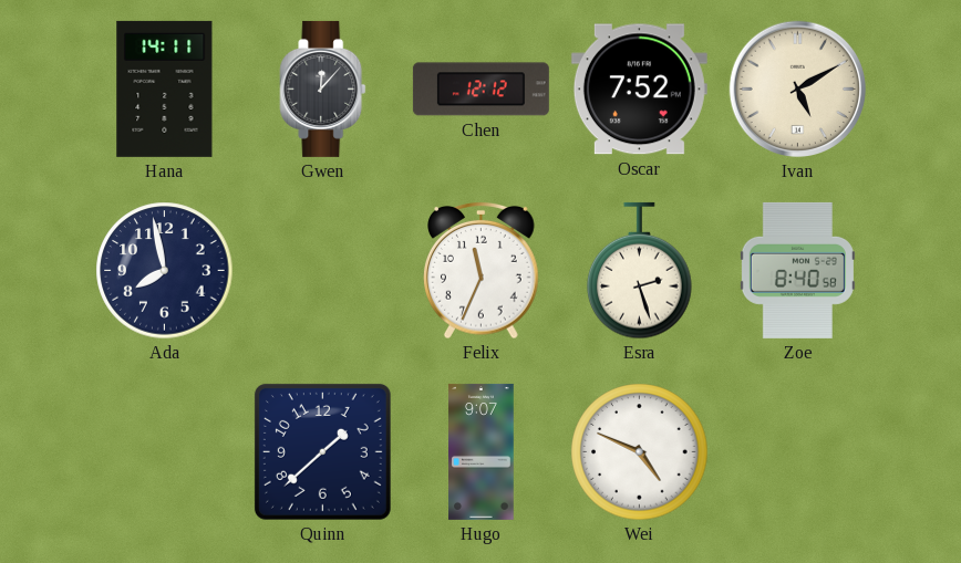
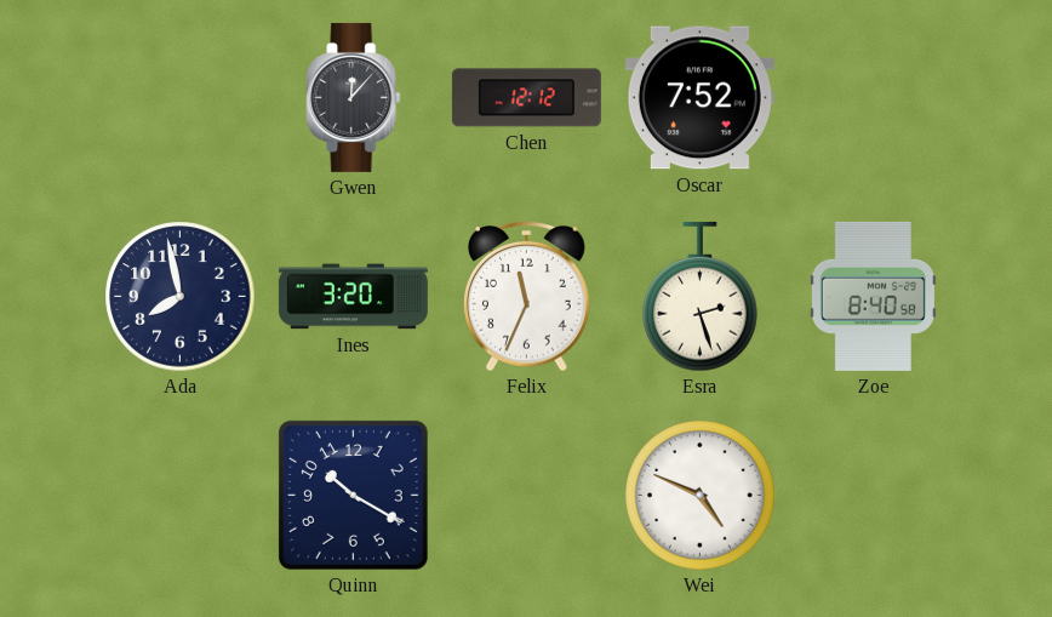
Hana: 14:11 -> none (165, 88)
Ivan: 5:10 -> none (798, 90)
Ines: none -> 3:20 (353, 297)
Quinn: 1:38 -> 10:20 (353, 495)
Hugo: 9:07 -> none (482, 451)
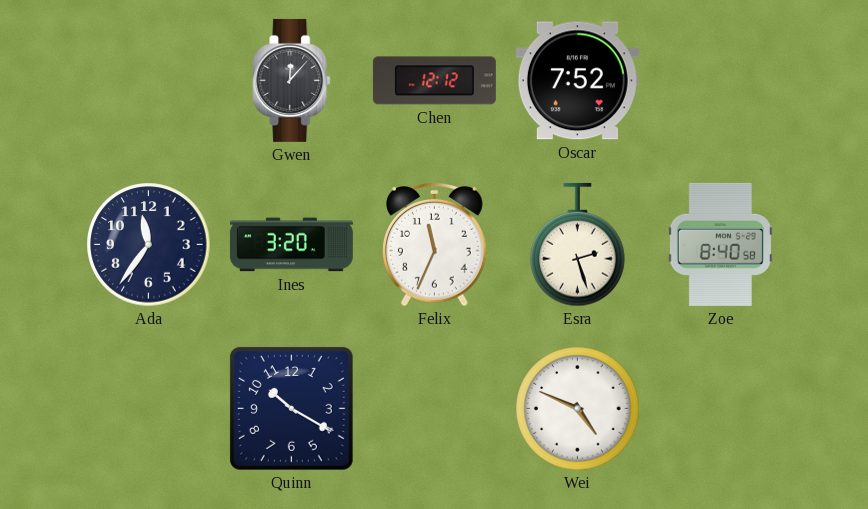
Ada: 7:58 -> 11:36 (149, 245)
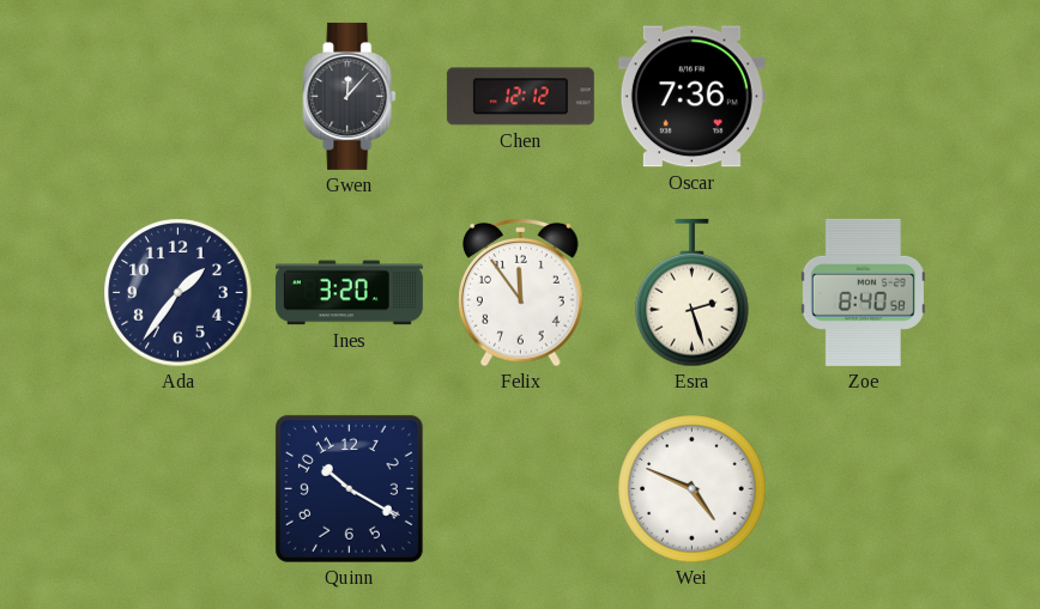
Oscar: 7:52 -> 7:36 (691, 97)
Ada: 11:36 -> 1:36 (179, 293)
Felix: 11:34 -> 11:54 (521, 292)
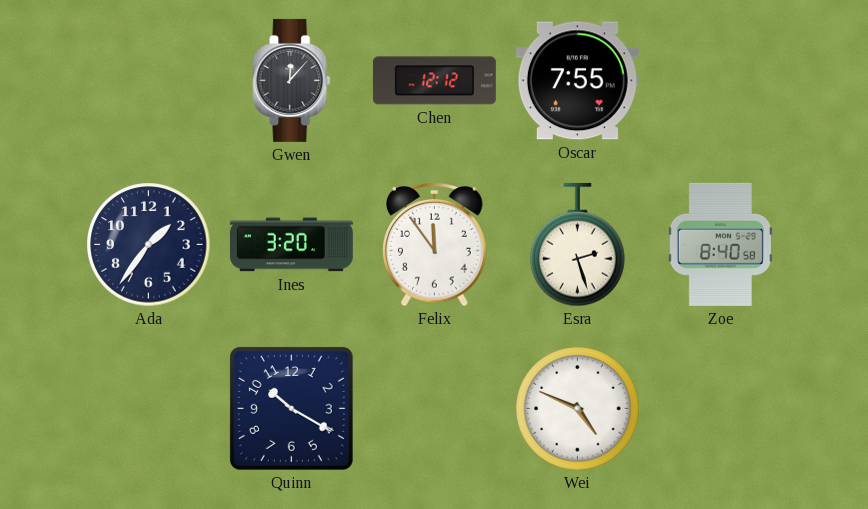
Oscar: 7:36 -> 7:55 (577, 81)
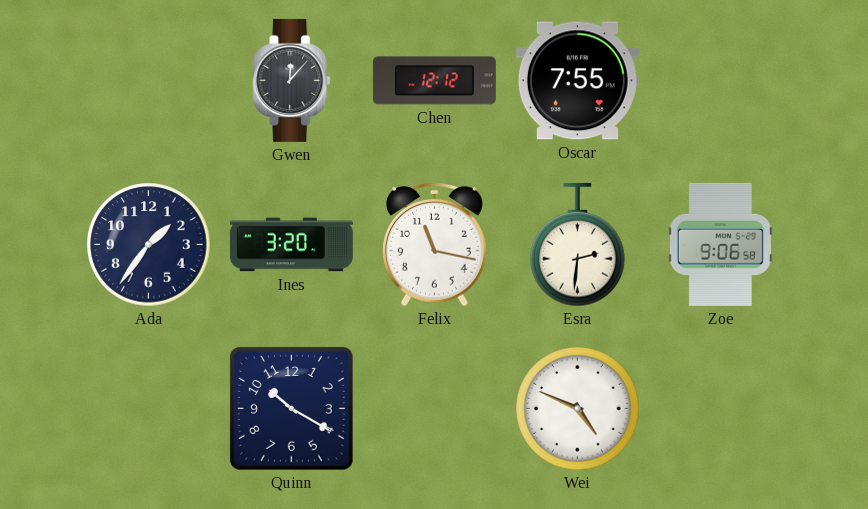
Felix: 11:54 -> 11:17 (435, 244)
Esra: 2:27 -> 2:31 (578, 245)
Zoe: 8:40 -> 9:06 (720, 244)
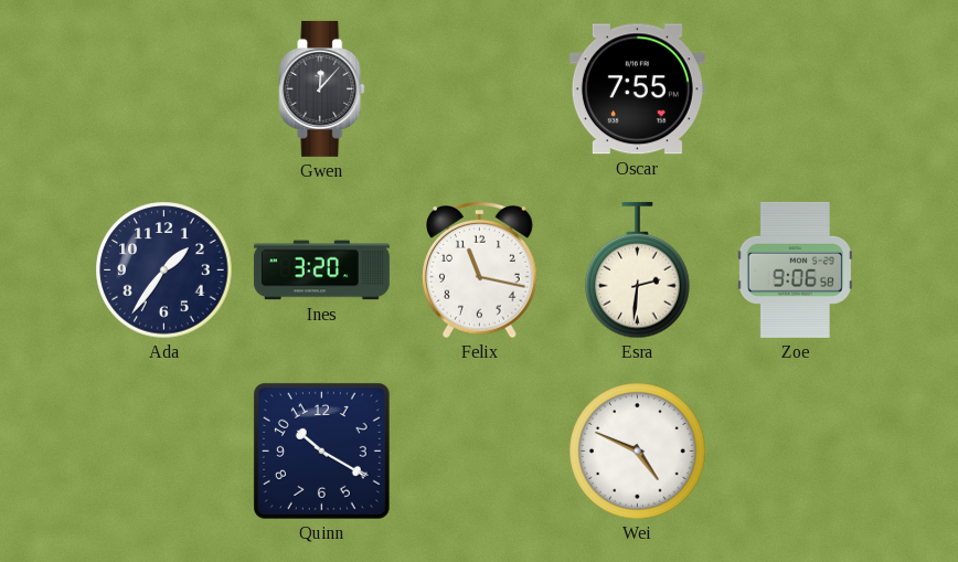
Chen: 12:12 -> none (434, 81)
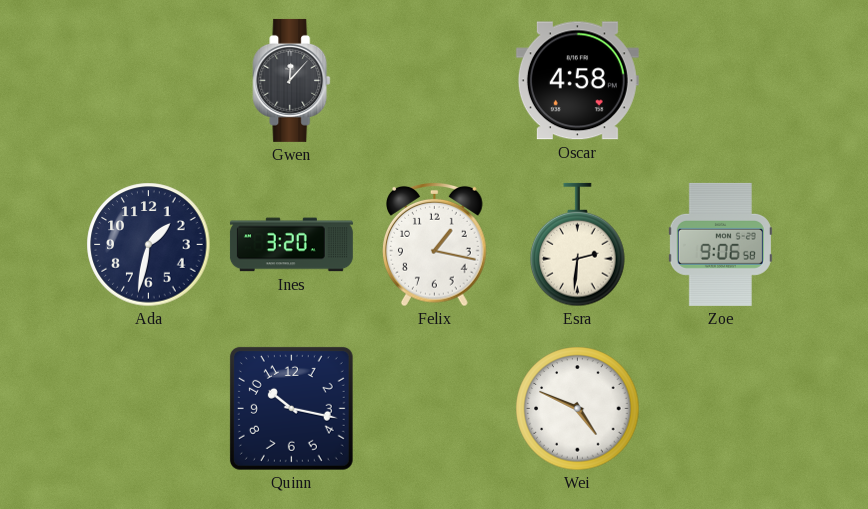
Oscar: 7:55 -> 4:58 (577, 81)
Ada: 1:36 -> 1:32 (149, 245)
Felix: 11:17 -> 1:17 (435, 244)
Quinn: 10:20 -> 10:17 (291, 408)
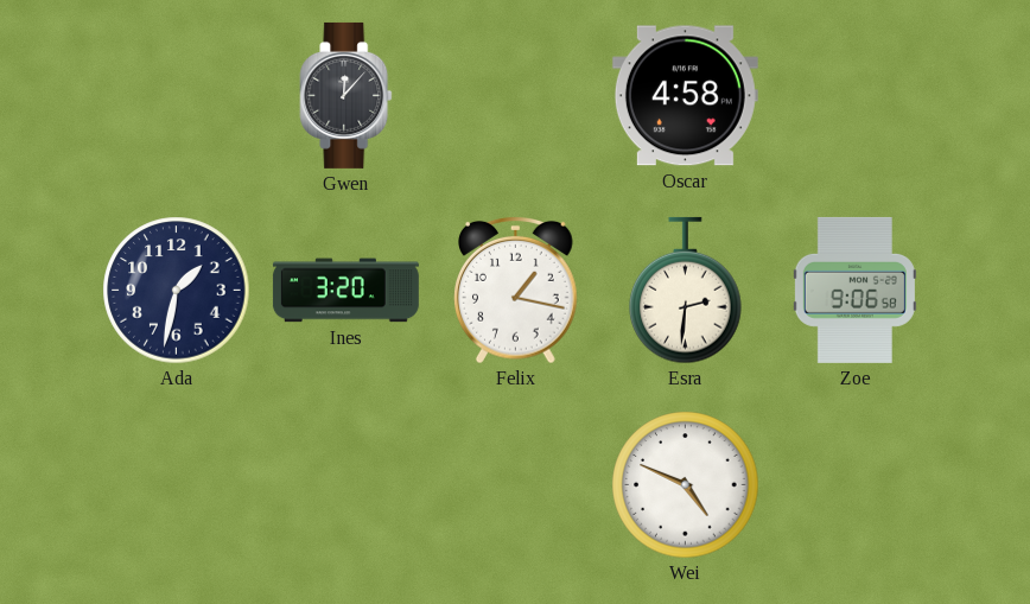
Quinn: 10:17 -> none (291, 408)
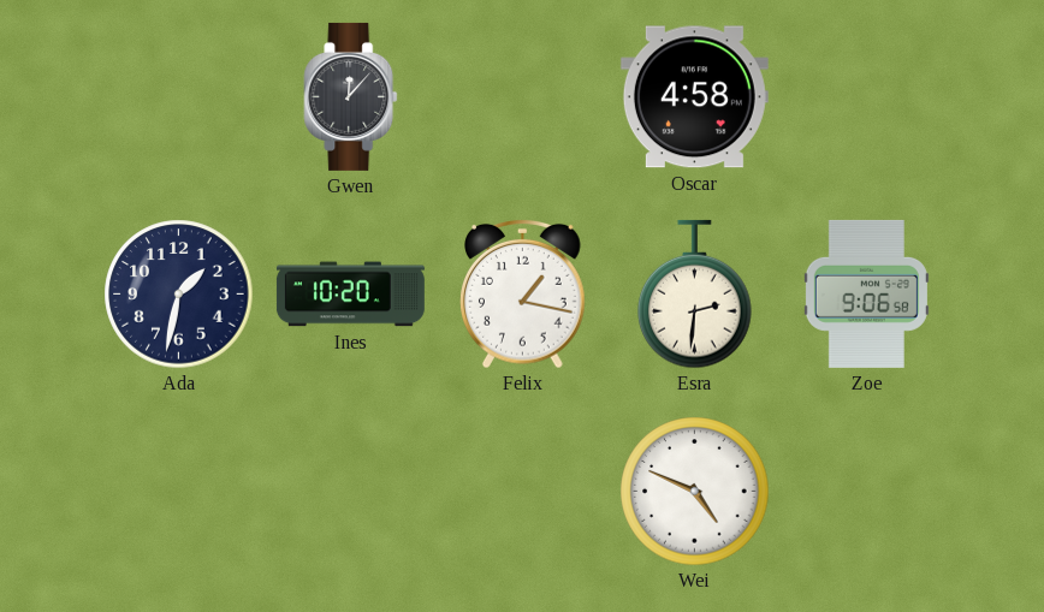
Ines: 3:20 -> 10:20 (350, 295)
